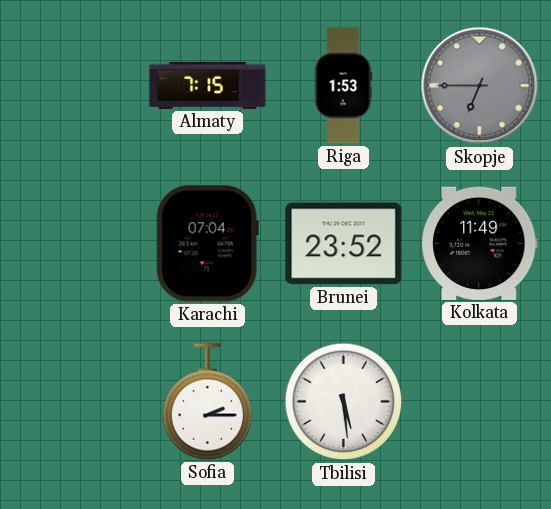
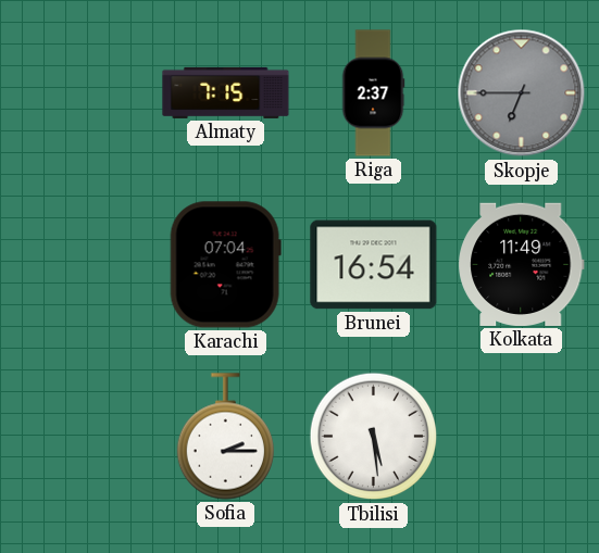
Riga: 1:53 -> 2:37 (373, 93)
Brunei: 23:52 -> 16:54 (374, 265)
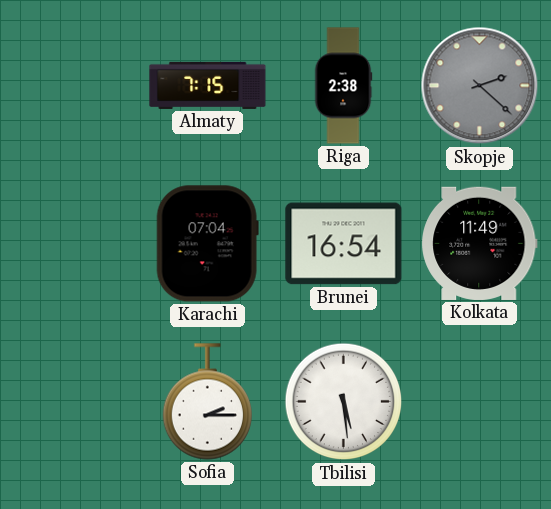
Riga: 2:37 -> 2:38 (343, 86)
Skopje: 6:45 -> 2:22 (480, 86)
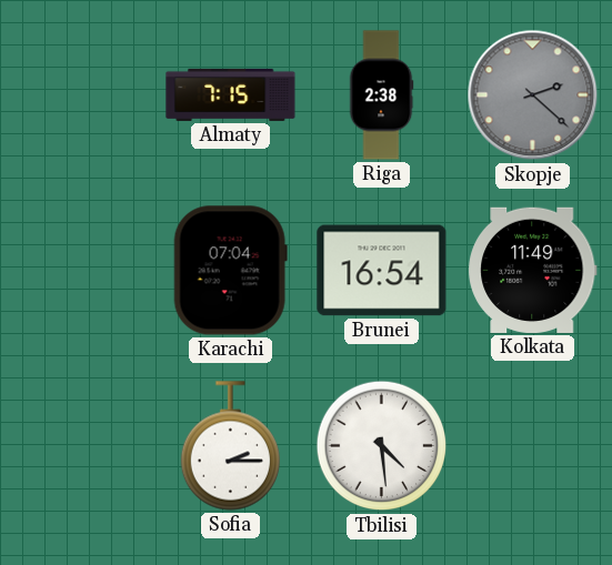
Tbilisi: 5:29 -> 4:29 (382, 446)
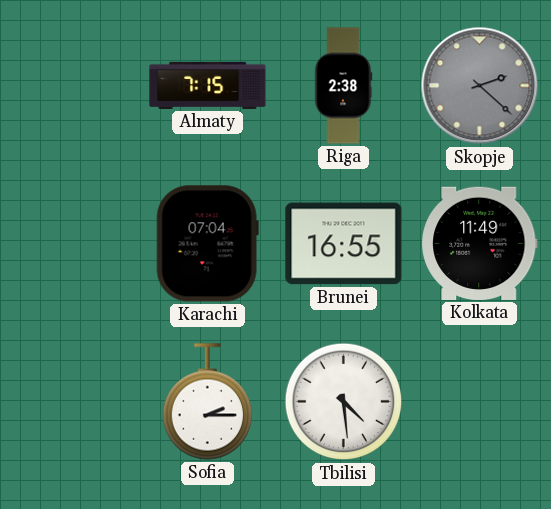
Brunei: 16:54 -> 16:55 (344, 244)
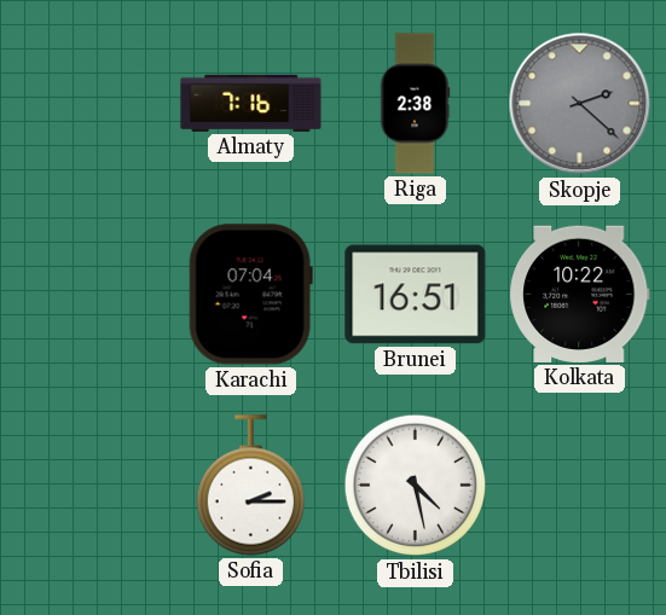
Almaty: 7:15 -> 7:16 (251, 103)
Brunei: 16:55 -> 16:51 (416, 295)
Kolkata: 11:49 -> 10:22 (580, 294)
Tbilisi: 4:29 -> 4:28 (416, 486)
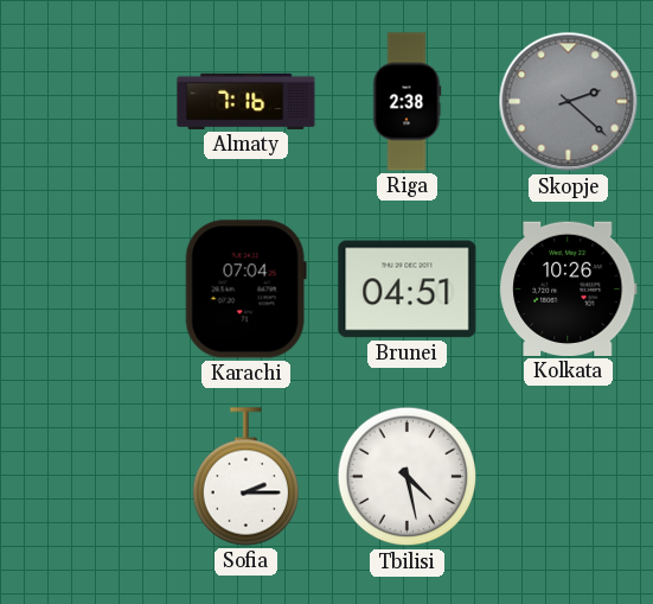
Brunei: 16:51 -> 04:51 (408, 290)
Kolkata: 10:22 -> 10:26 (569, 288)
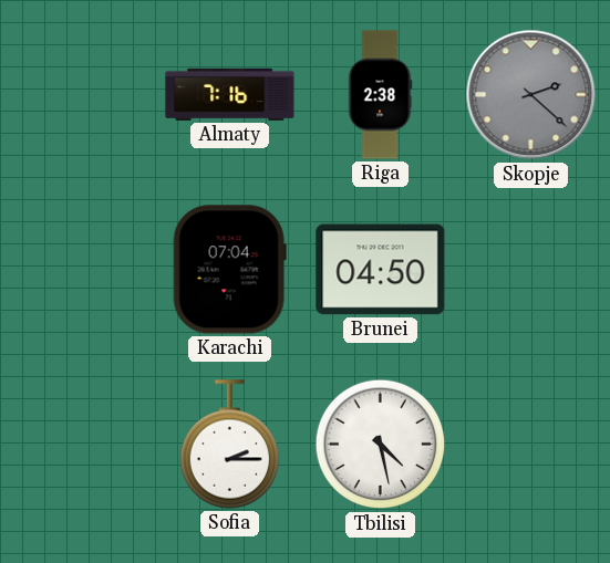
Brunei: 04:51 -> 04:50 (381, 270)
Kolkata: 10:26 -> none (569, 288)
